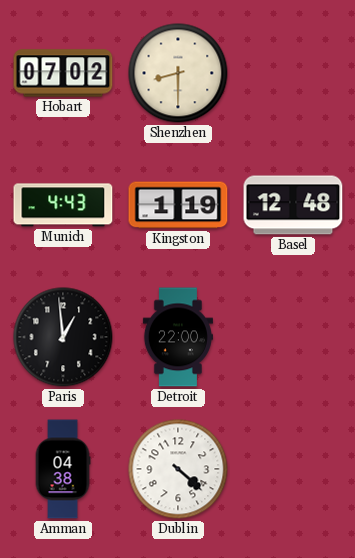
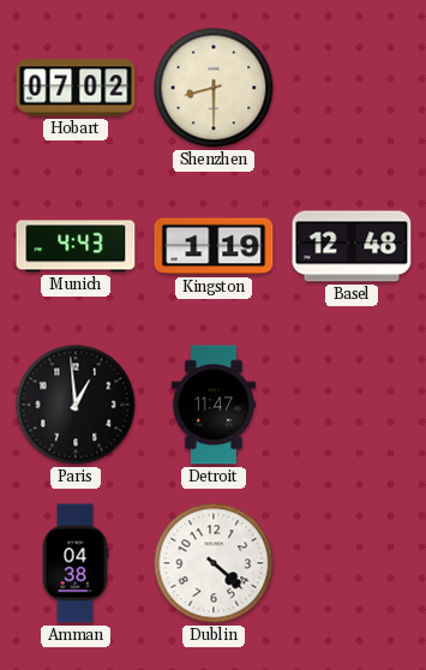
Detroit: 22:00 -> 11:47 (214, 405)
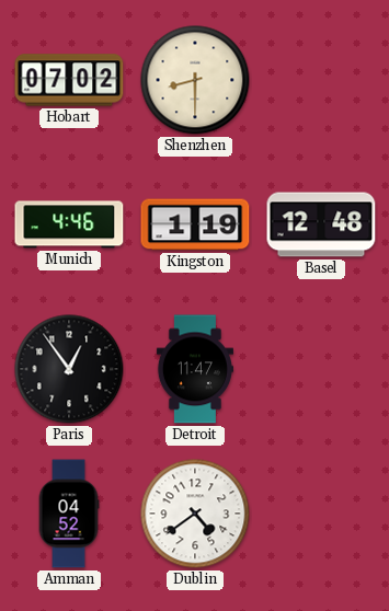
Munich: 4:43 -> 4:46 (69, 224)
Paris: 12:59 -> 12:54 (69, 369)
Amman: 04:38 -> 04:52 (69, 514)
Dublin: 4:22 -> 4:39 (195, 514)
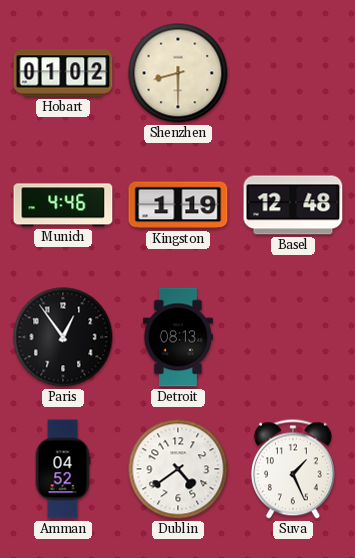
Hobart: 07:02 -> 01:02 (63, 73)
Detroit: 11:47 -> 08:13 (178, 337)
Suva: none -> 1:26 (293, 469)
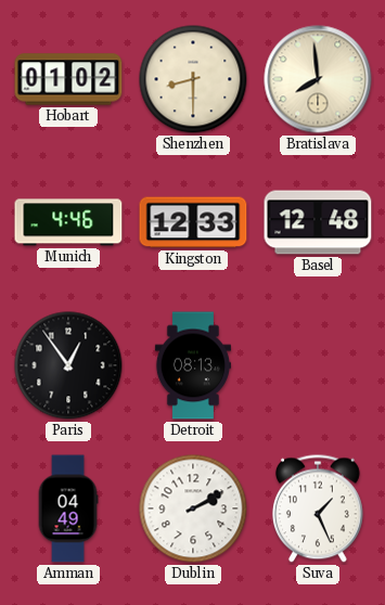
Bratislava: none -> 7:59 (318, 79)
Kingston: 1:19 -> 12:33 (193, 222)
Amman: 04:52 -> 04:49 (68, 509)
Dublin: 4:39 -> 2:10 (193, 509)
